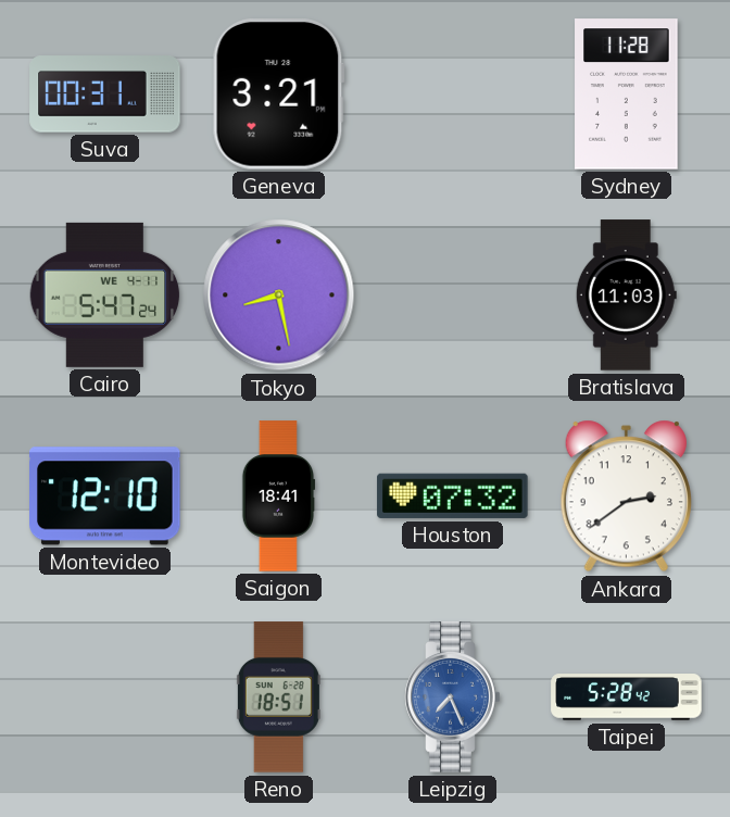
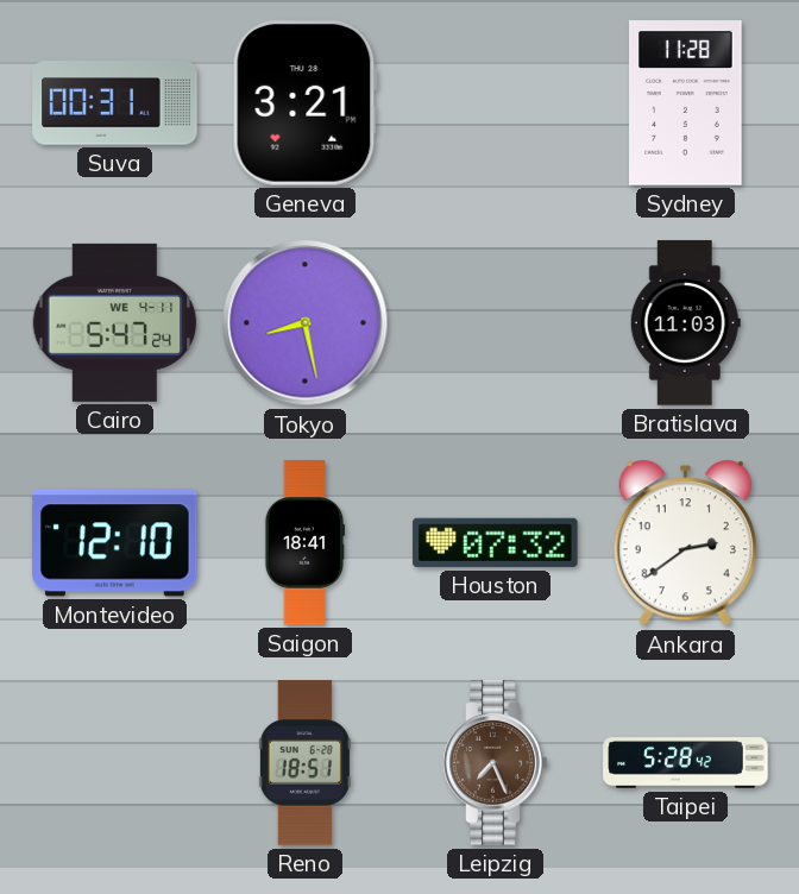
Leipzig dial: blue -> brown (496, 763)
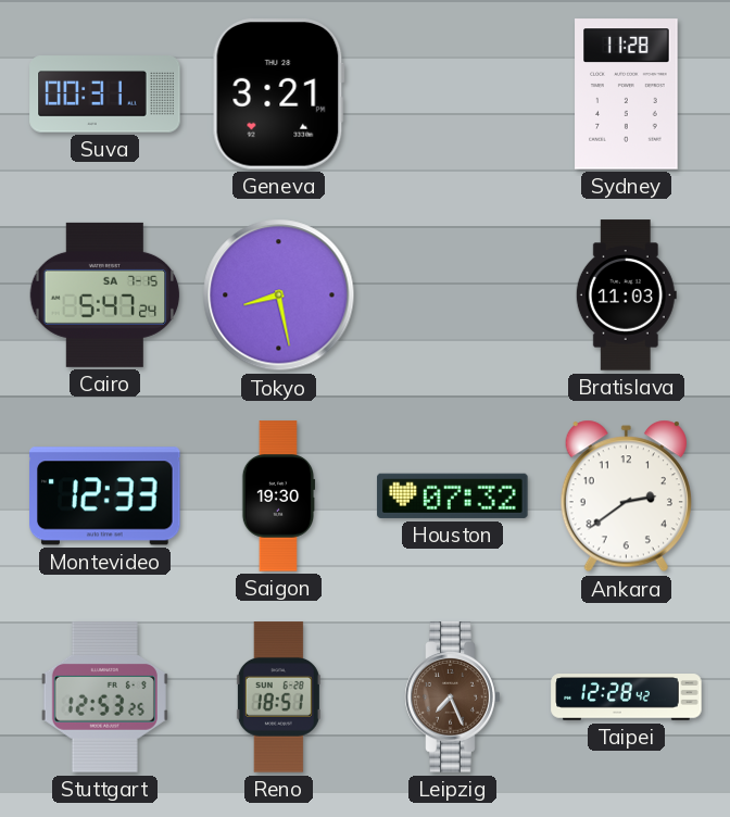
Cairo date: WE 4-11 -> SA 7-15 (105, 294)
Montevideo: 12:10 -> 12:33 (105, 497)
Saigon: 18:41 -> 19:30 (278, 497)
Stuttgart: none -> 12:53 (104, 697)
Taipei: 5:28 -> 12:28 (627, 697)
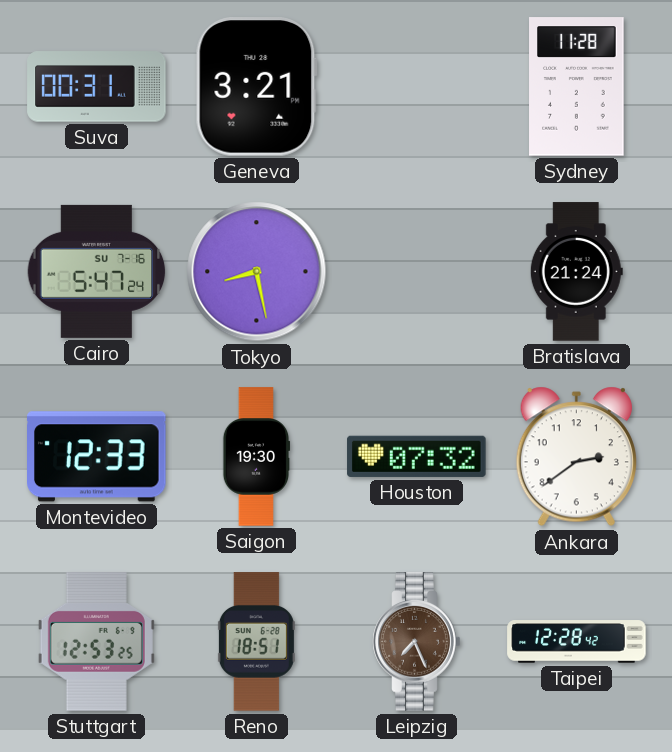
Cairo date: SA 7-15 -> SU 7-16 (97, 271)
Bratislava: 11:03 -> 21:24 (576, 272)
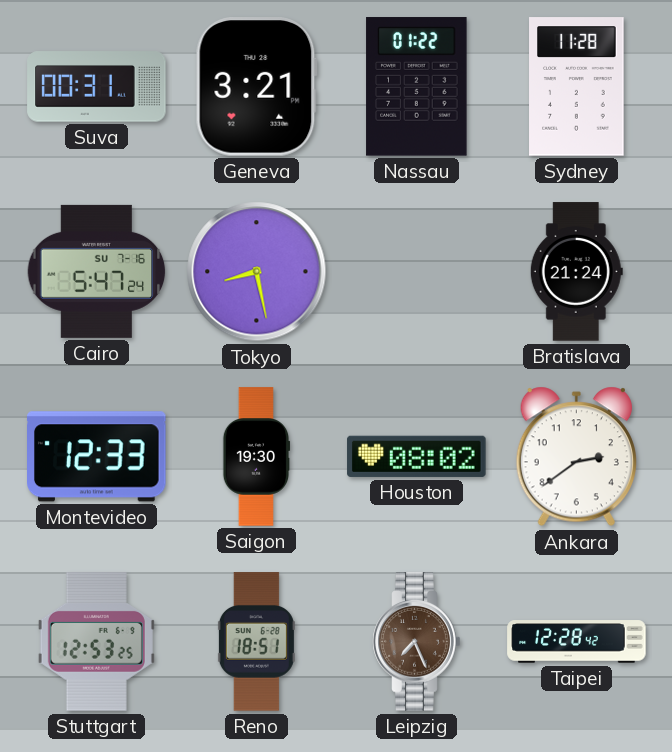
Nassau: none -> 01:22 (417, 87)
Houston: 07:32 -> 08:02 (417, 456)
